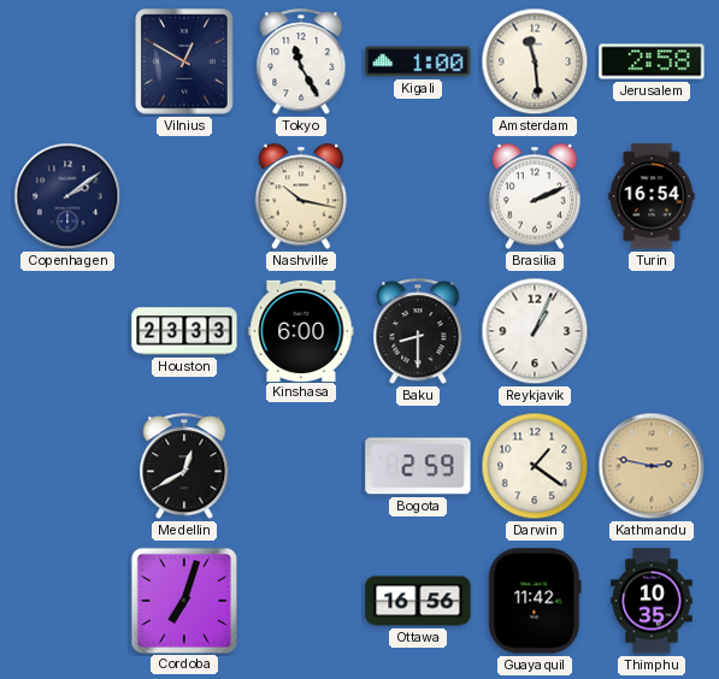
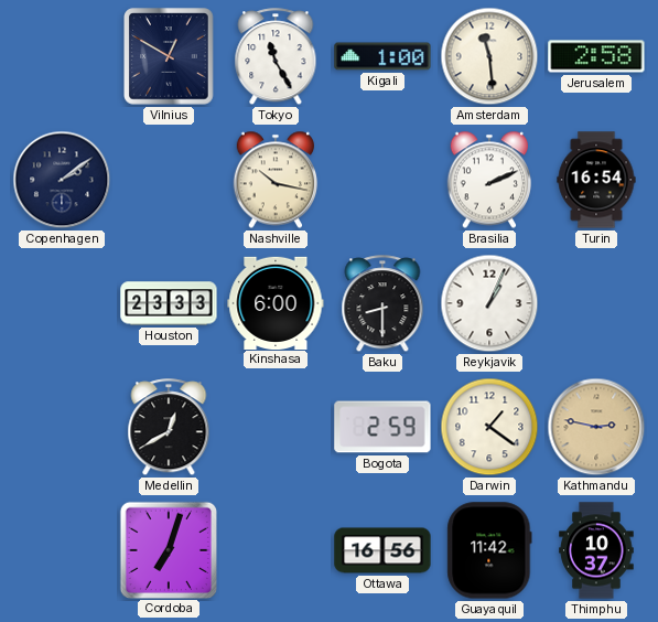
Thimphu: 10:35 -> 10:37 (596, 550)
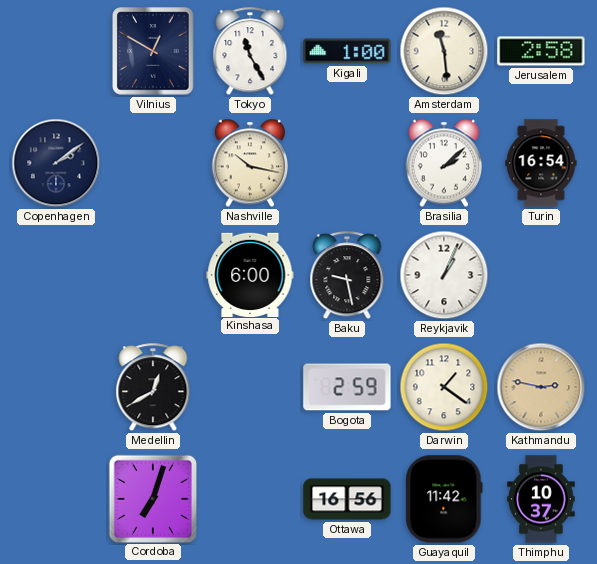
Brasilia: 2:11 -> 2:08 (444, 163)
Houston: 23:33 -> none (169, 303)
Baku: 8:30 -> 9:28 (347, 276)
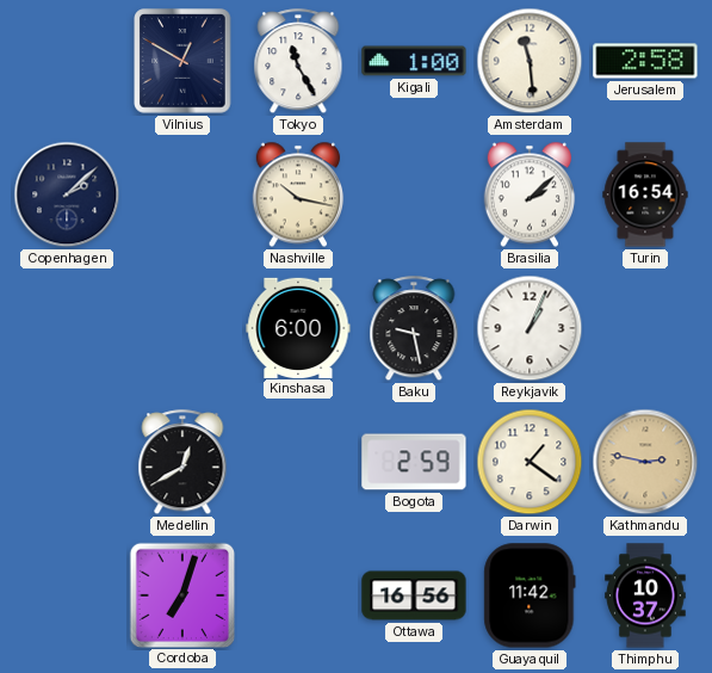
Copenhagen: 2:09 -> 2:08 (67, 195)
